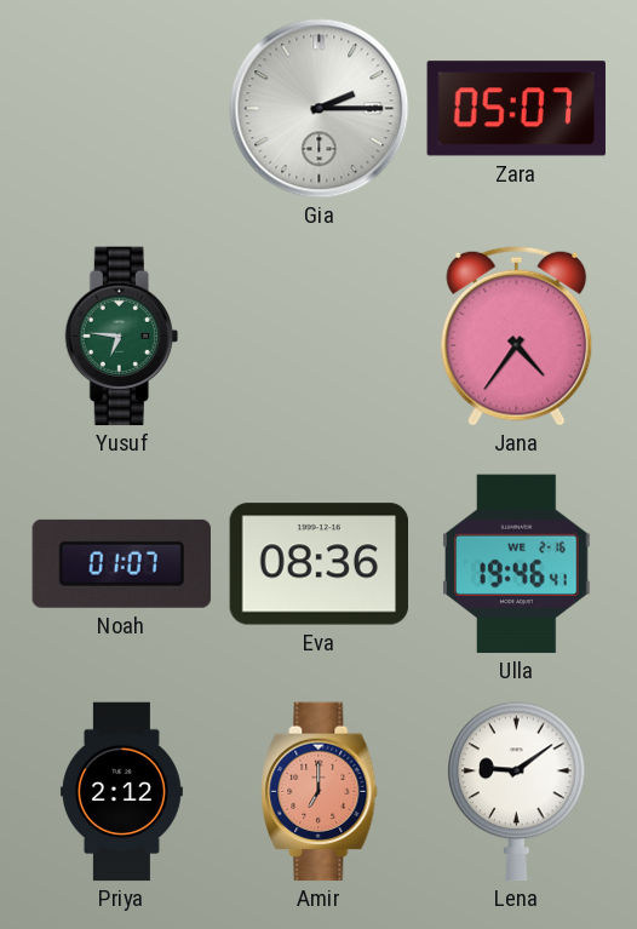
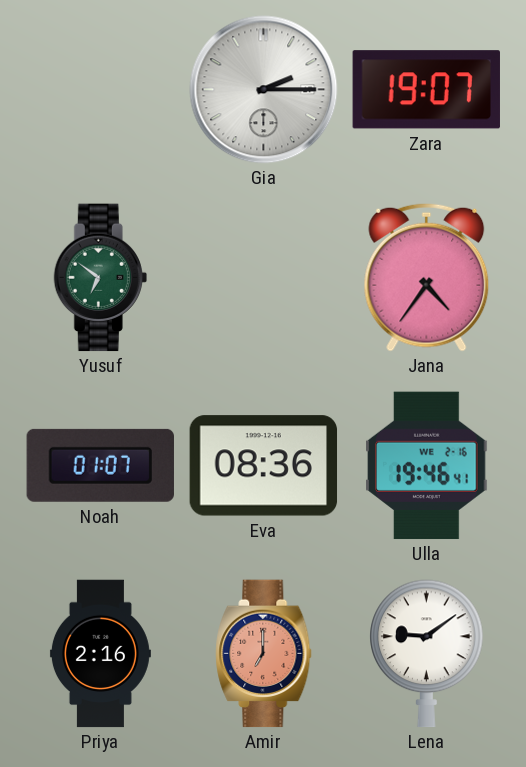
Zara: 05:07 -> 19:07 (426, 90)
Yusuf: 6:46 -> 6:51 (100, 278)
Priya: 2:12 -> 2:16 (100, 654)
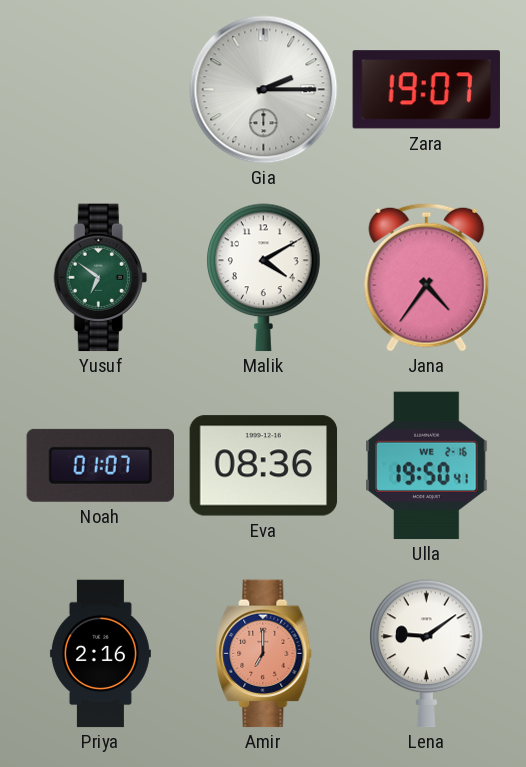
Malik: none -> 4:10 (264, 278)
Ulla: 19:46 -> 19:50 (427, 466)
